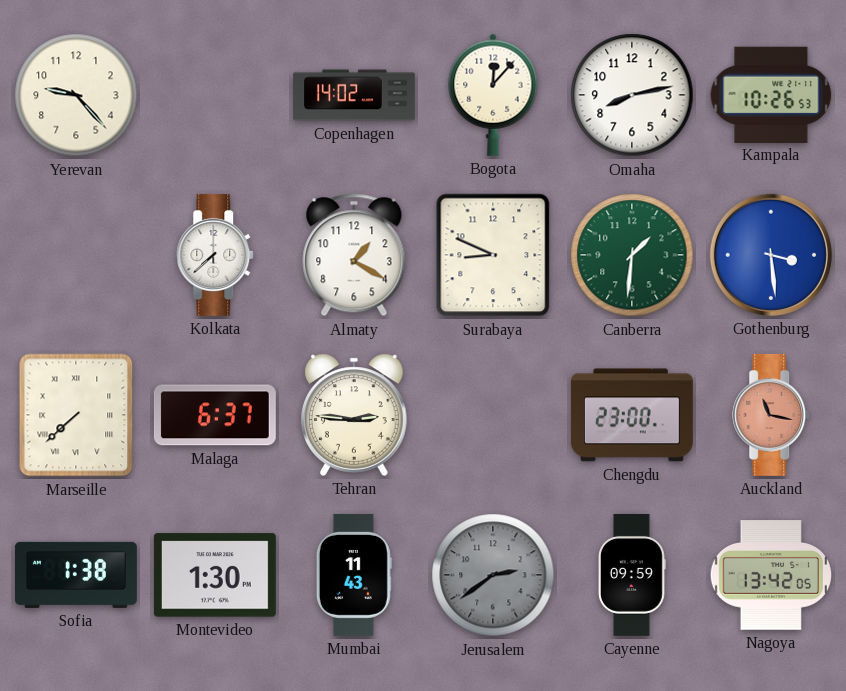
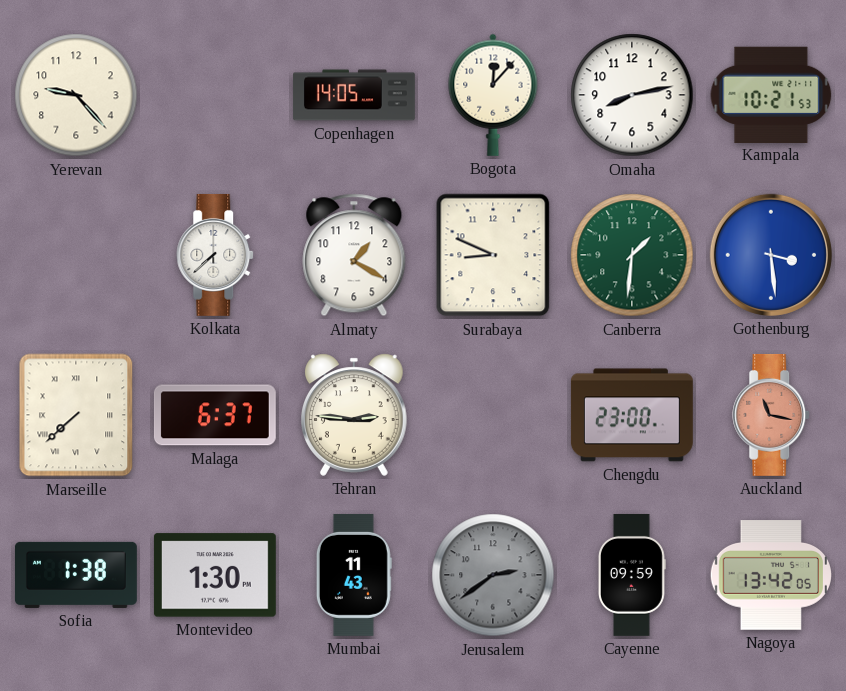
Copenhagen: 14:02 -> 14:05 (355, 95)
Kampala: 10:26 -> 10:21 (771, 94)
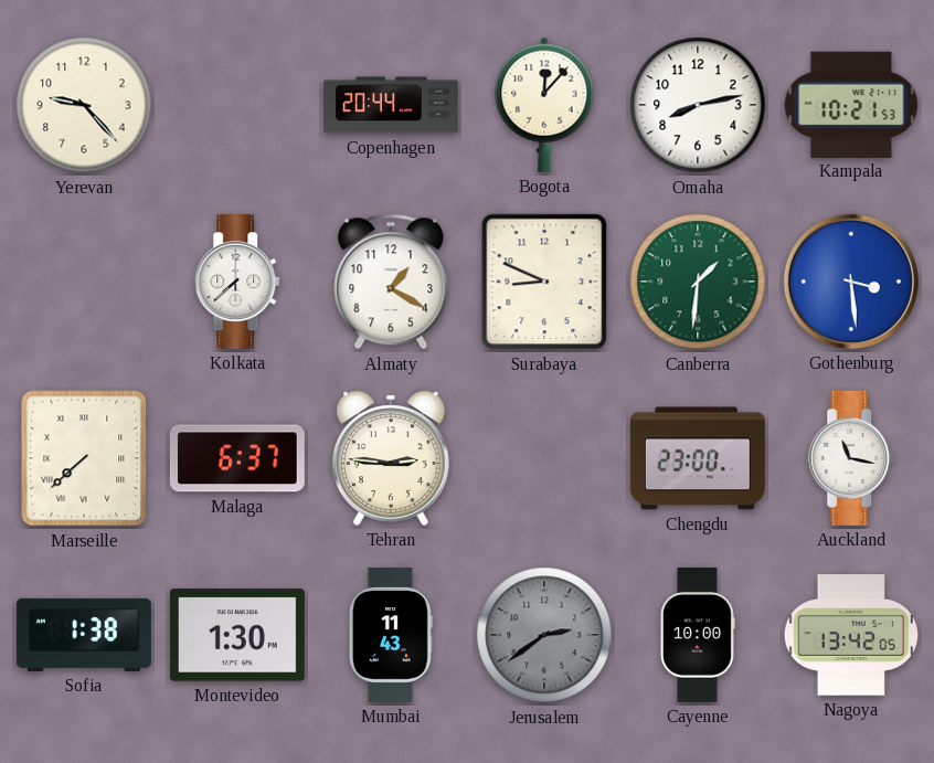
Copenhagen: 14:05 -> 20:44 (392, 105)
Auckland dial: salmon -> white (852, 458)
Cayenne: 09:59 -> 10:00 (698, 635)
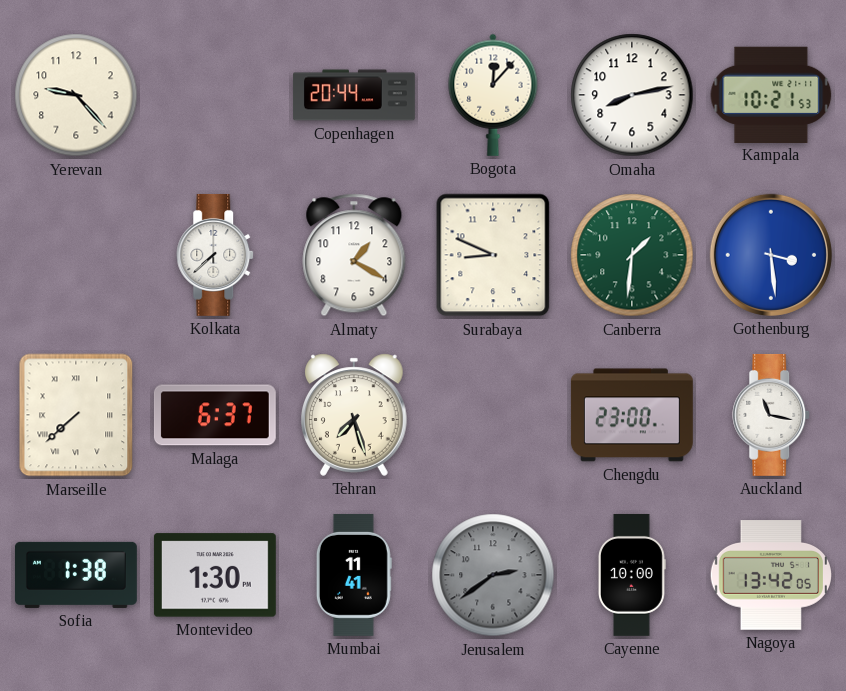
Tehran: 2:46 -> 7:27 (355, 415)
Mumbai: 11:43 -> 11:41 (354, 575)
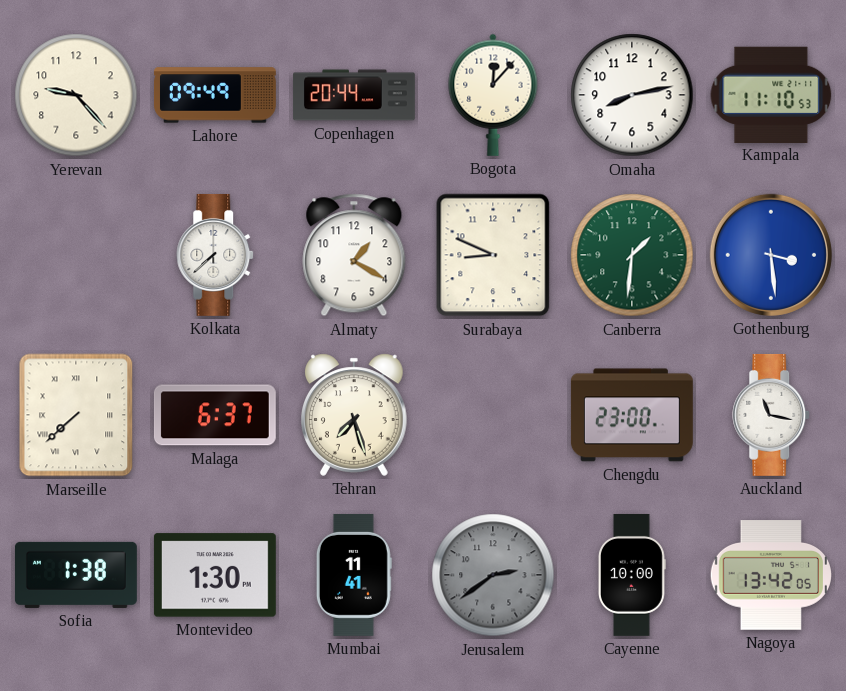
Lahore: none -> 09:49 (215, 95)
Kampala: 10:21 -> 11:10 (771, 94)
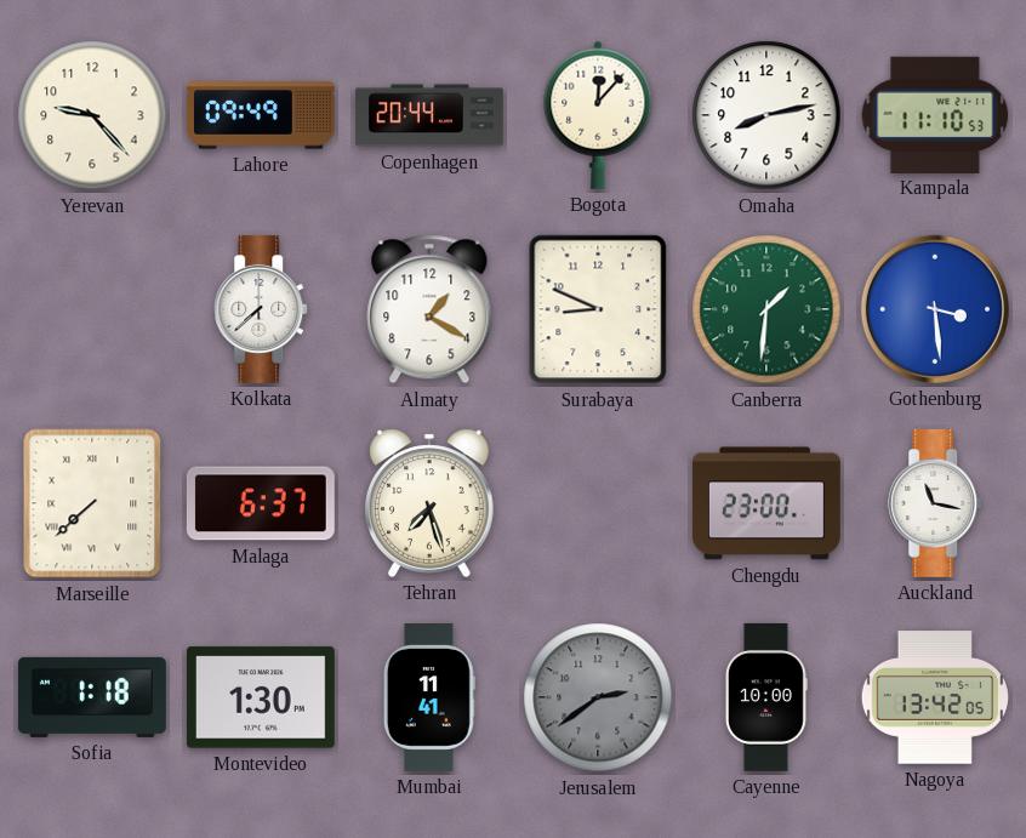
Sofia: 1:38 -> 1:18 (92, 697)
